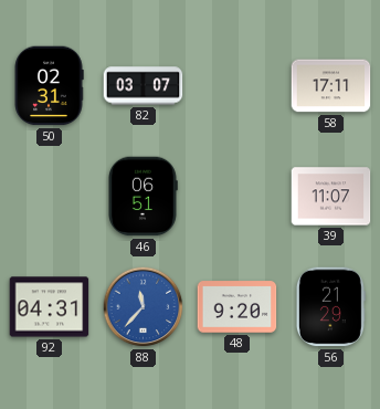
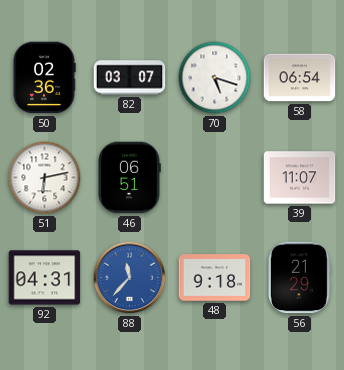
50: 02:31 -> 02:36 (44, 78)
70: none -> 5:18 (215, 78)
58: 17:11 -> 06:54 (300, 78)
51: none -> 6:13 (45, 178)
48: 9:20 -> 9:18 (215, 278)
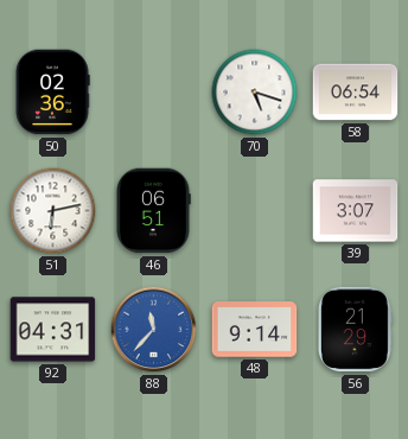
82: 03:07 -> none (130, 78)
39: 11:07 -> 3:07 (356, 211)
48: 9:18 -> 9:14 (255, 330)
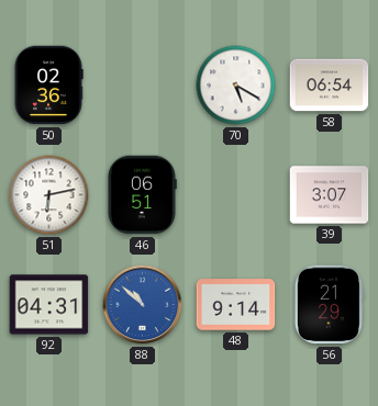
70: 5:18 -> 5:20 (236, 86)
88: 11:37 -> 10:52 (143, 305)
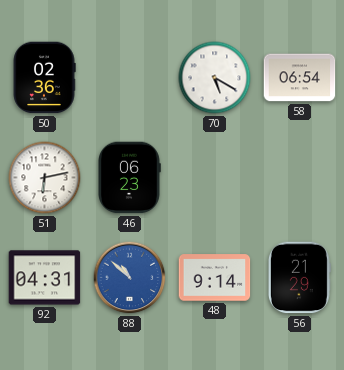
46: 06:51 -> 06:23 (129, 178)
39: 3:07 -> none (330, 195)
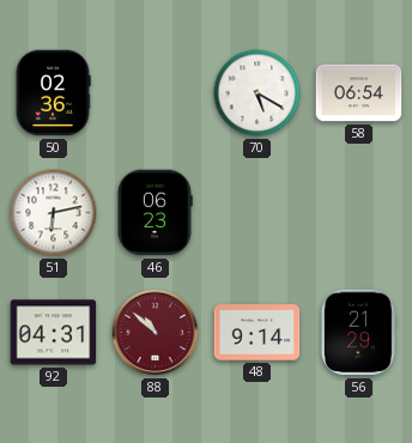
88 dial: blue -> burgundy (156, 333)
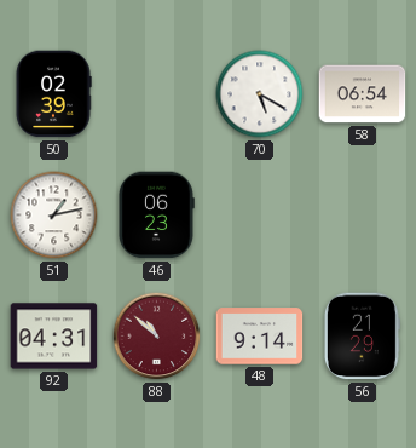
50: 02:36 -> 02:39 (53, 94)
51: 6:13 -> 1:13 (54, 216)
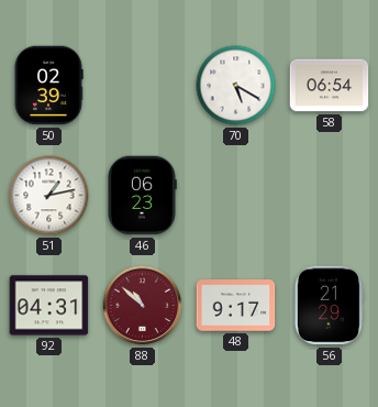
48: 9:14 -> 9:17 (236, 306)
